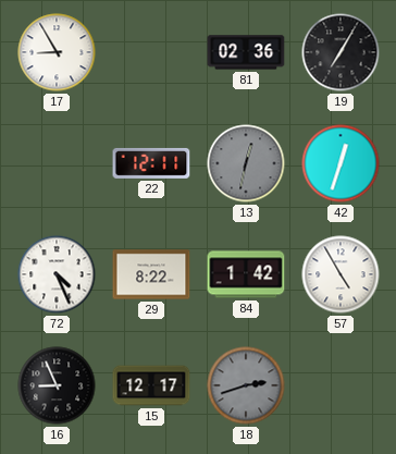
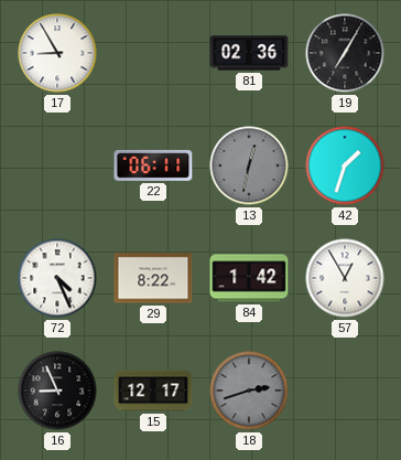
22: 12:11 -> 06:11 (153, 165)
42: 12:33 -> 1:33 (345, 165)
57: 4:55 -> 12:55 (345, 278)
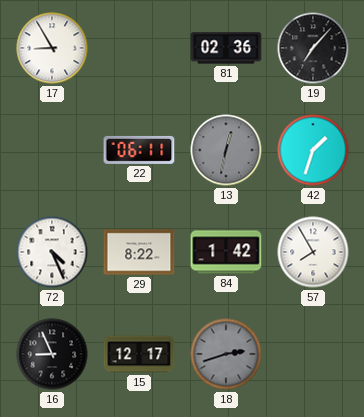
19: 7:05 -> 7:07 (313, 48)
57: 12:55 -> 7:55 (313, 252)
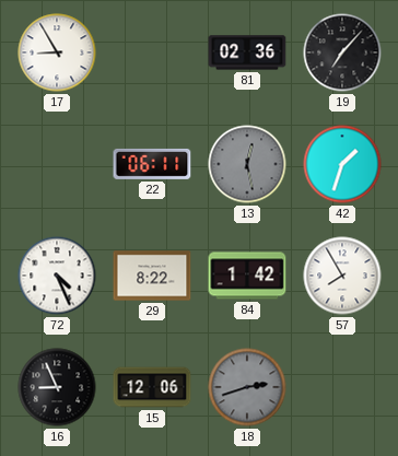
13: 12:32 -> 12:28 (247, 164)
15: 12:17 -> 12:06 (152, 387)
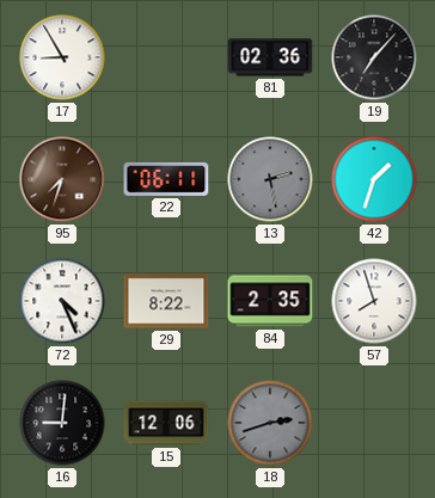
95: none -> 7:33 (62, 179)
13: 12:28 -> 2:28 (270, 179)
84: 1:42 -> 2:35 (270, 301)
57: 7:55 -> 7:57 (374, 301)
16: 8:56 -> 9:01 (62, 423)
